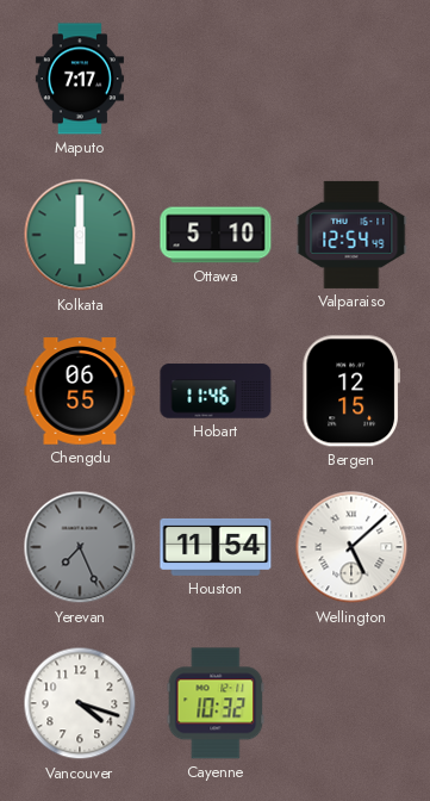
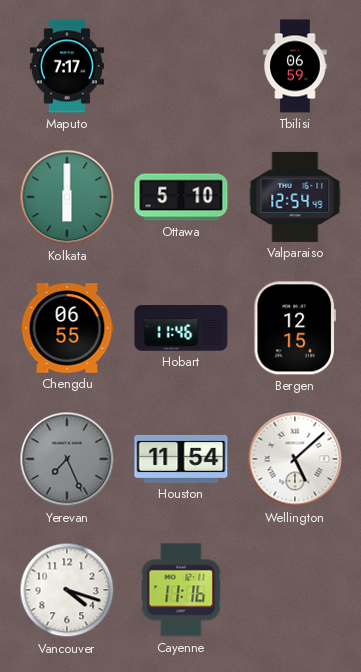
Tbilisi: none -> 06:59 (295, 66)
Cayenne: 10:32 -> 11:16 (181, 590)
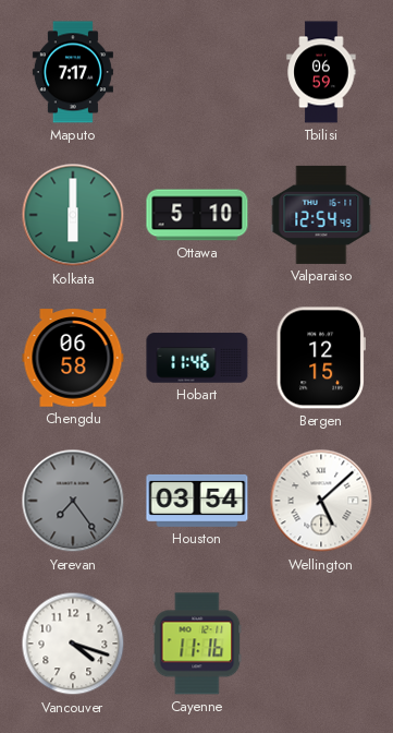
Chengdu: 06:55 -> 06:58 (73, 358)
Yerevan: 7:26 -> 7:24 (73, 501)
Houston: 11:54 -> 03:54 (197, 501)
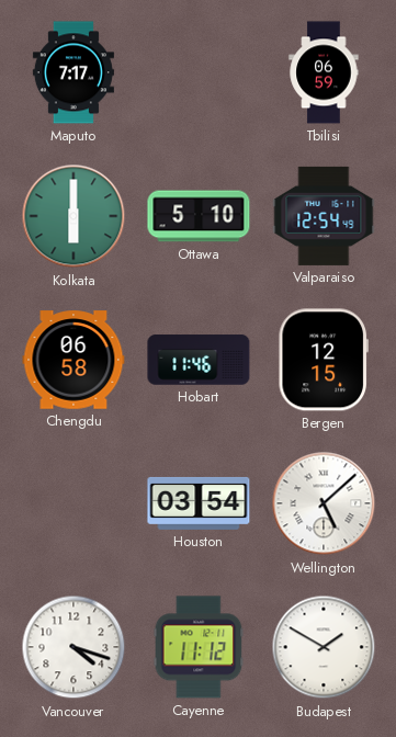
Yerevan: 7:24 -> none (73, 501)
Cayenne: 11:16 -> 11:12 (199, 647)
Budapest: none -> 1:50 (324, 647)
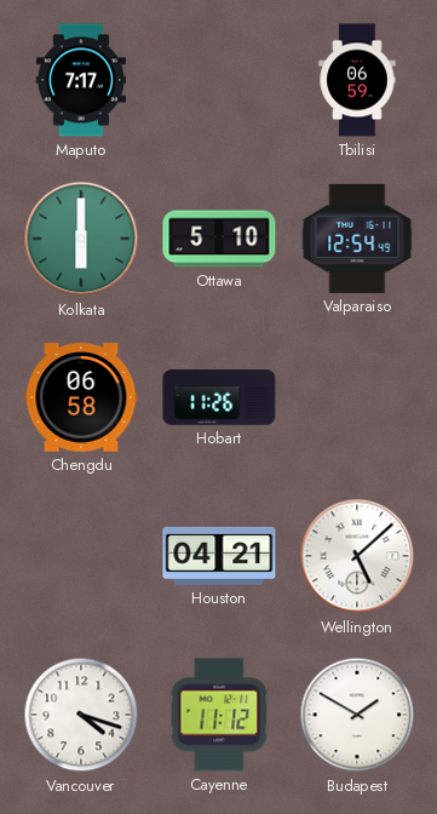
Hobart: 11:46 -> 11:26 (219, 397)
Bergen: 12:15 -> none (324, 360)
Houston: 03:54 -> 04:21 (219, 556)
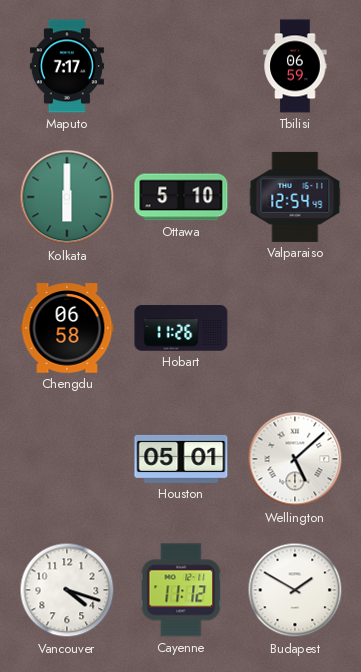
Houston: 04:21 -> 05:01 (181, 459)
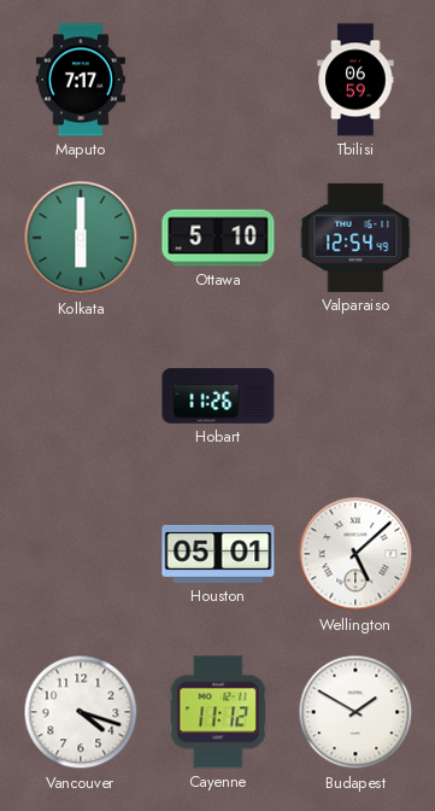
Chengdu: 06:58 -> none (67, 328)
